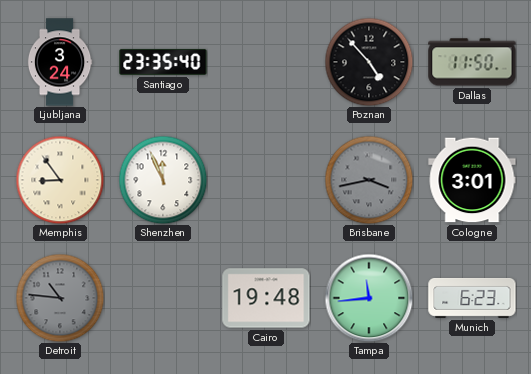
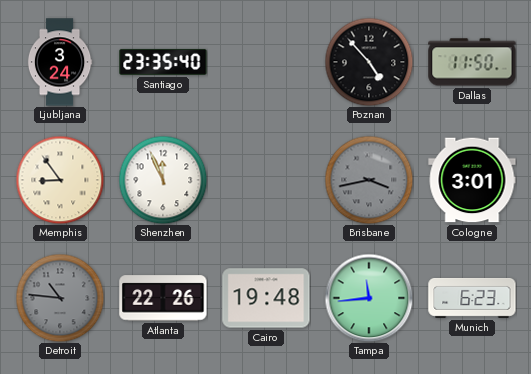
Atlanta: none -> 22:26 (163, 298)
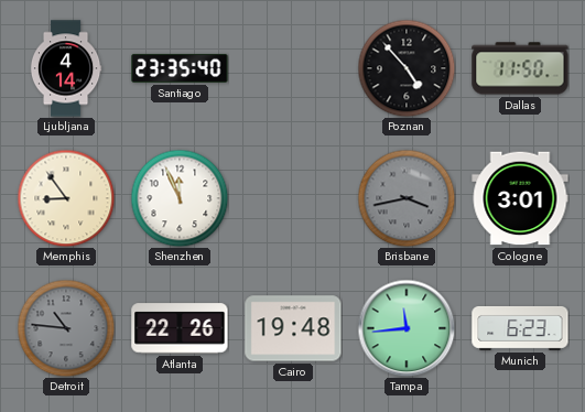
Ljubljana: 3:24 -> 4:14 (66, 68)
